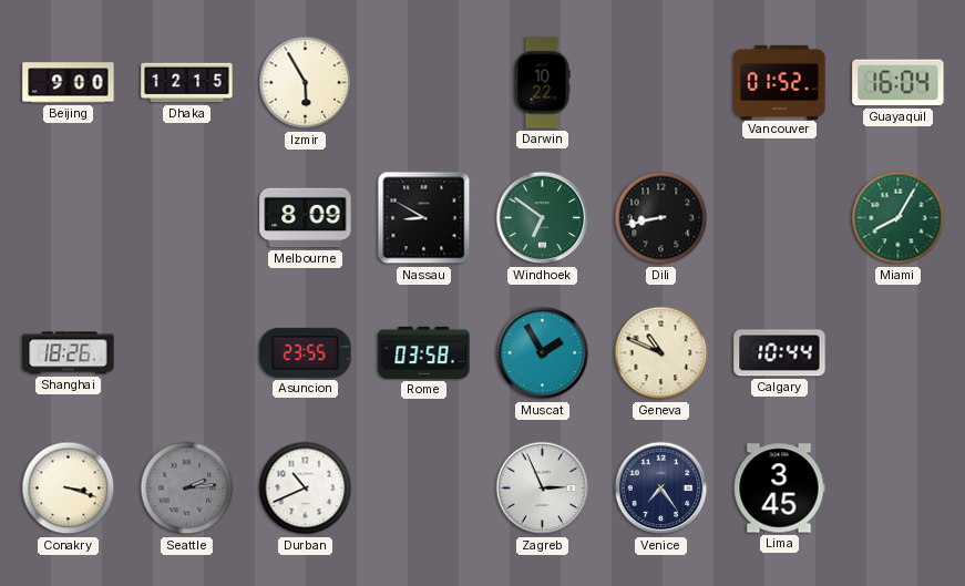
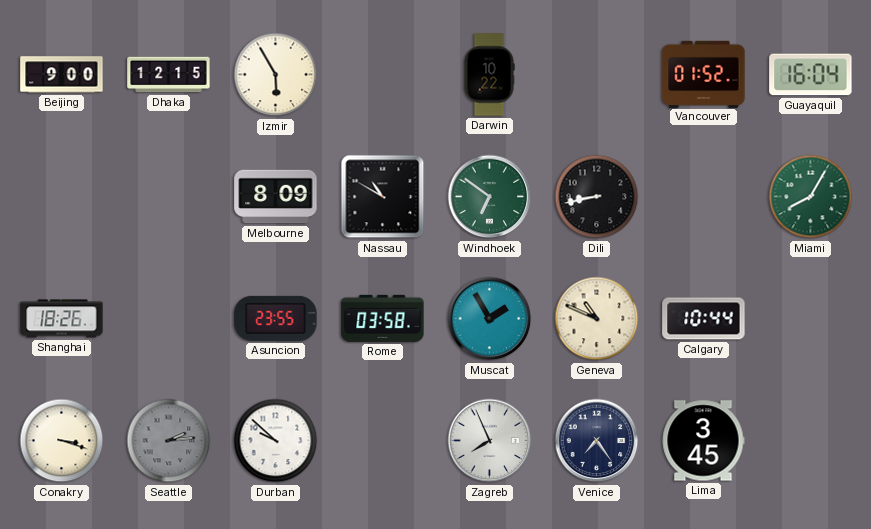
Nassau: 8:50 -> 10:50 (383, 197)
Durban: 10:41 -> 9:52 (276, 441)
Zagreb: 2:56 -> 7:56 (490, 441)
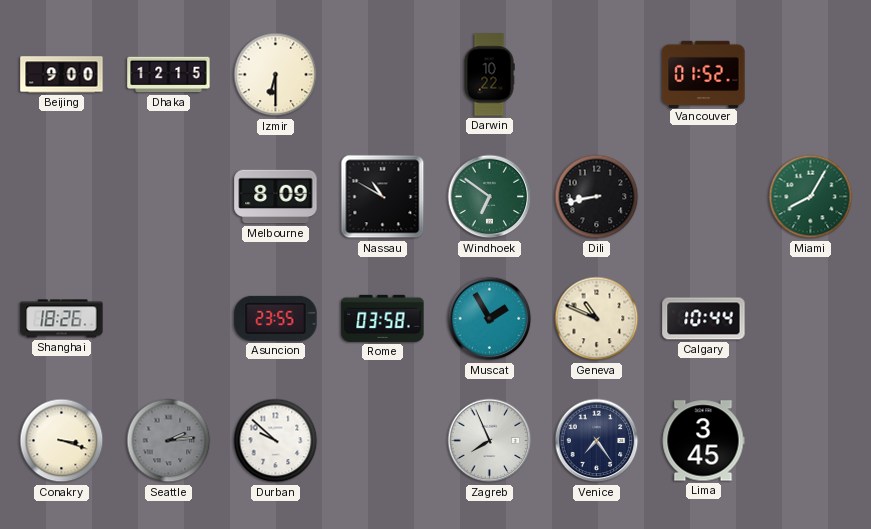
Izmir: 5:55 -> 6:30 (276, 75)
Guayaquil: 16:04 -> none (811, 75)
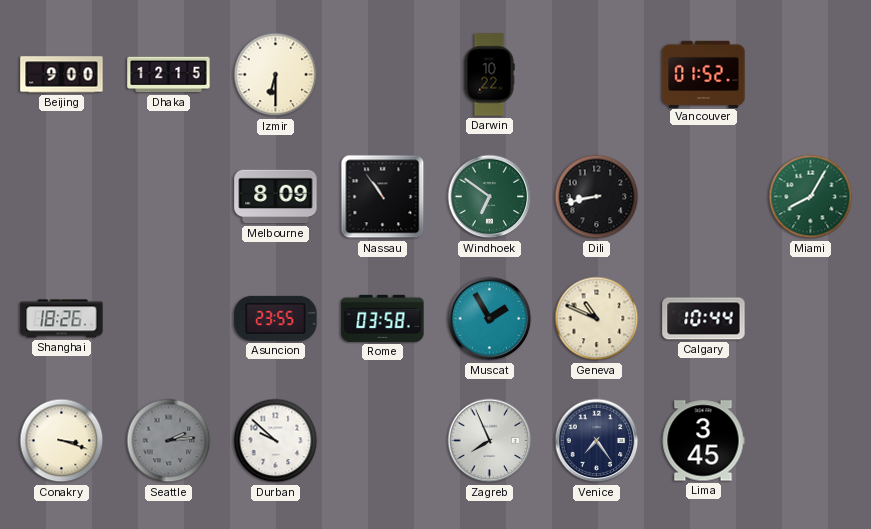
Nassau: 10:50 -> 10:54 (383, 197)
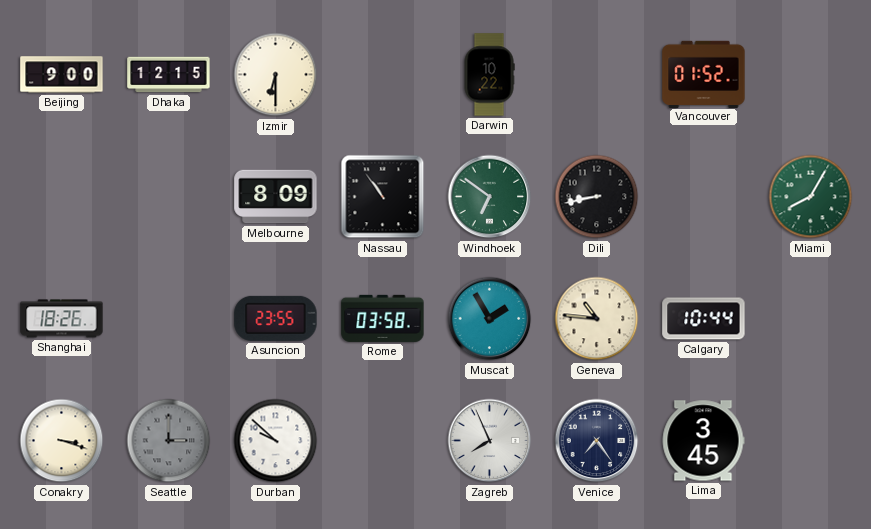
Geneva: 10:49 -> 10:46 (597, 319)
Seattle: 2:14 -> 3:00 (169, 441)
